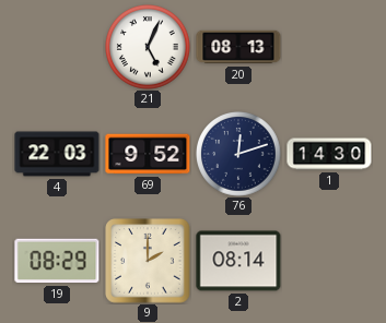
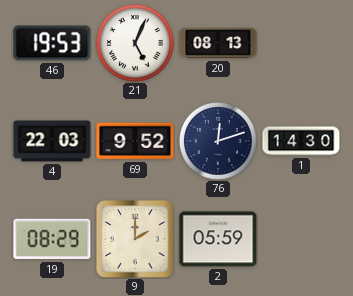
46: none -> 19:53 (52, 43)
2: 08:14 -> 05:59 (218, 239)
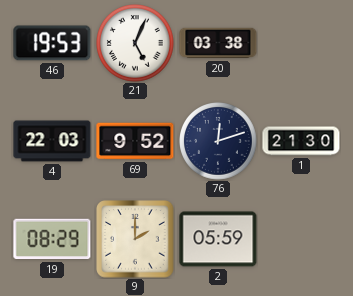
20: 08:13 -> 03:38 (218, 43)
1: 14:30 -> 21:30 (301, 141)
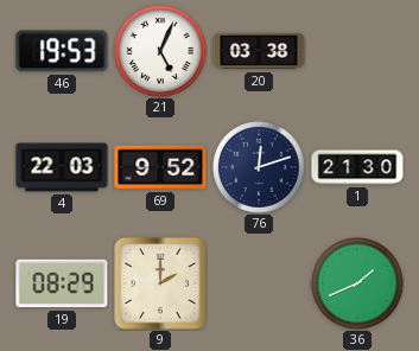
2: 05:59 -> none (218, 239)
36: none -> 1:41 (358, 285)
